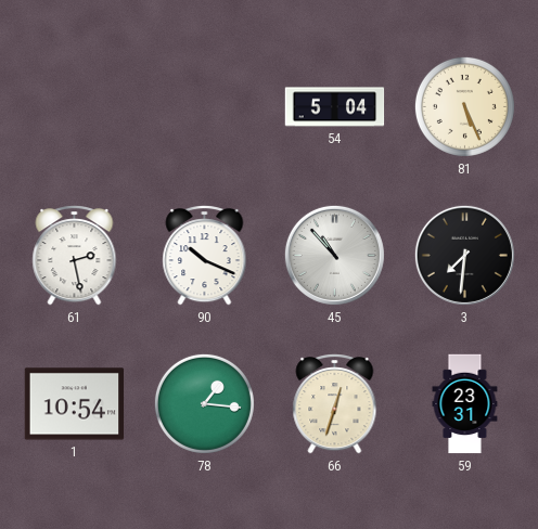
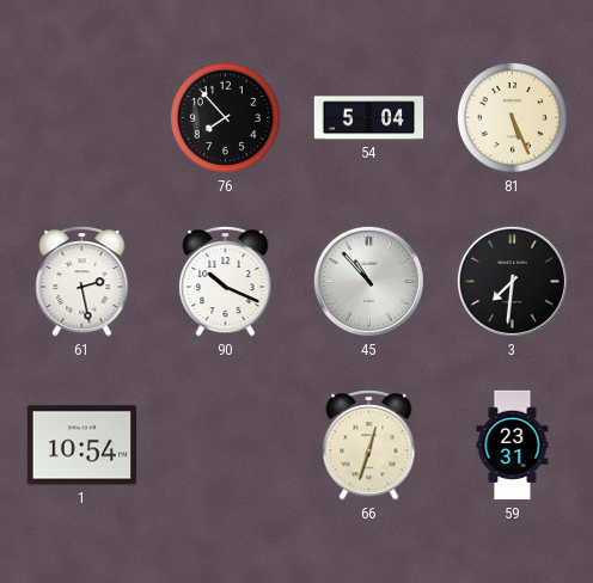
76: none -> 7:53 (225, 117)
78: 1:16 -> none (204, 403)
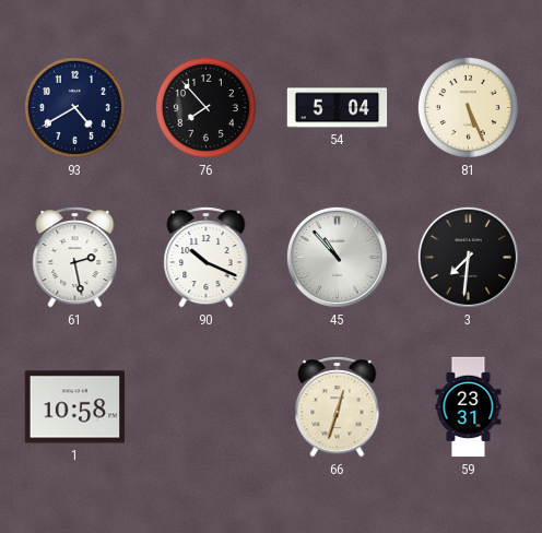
93: none -> 4:40 (74, 107)
1: 10:54 -> 10:58 (75, 407)
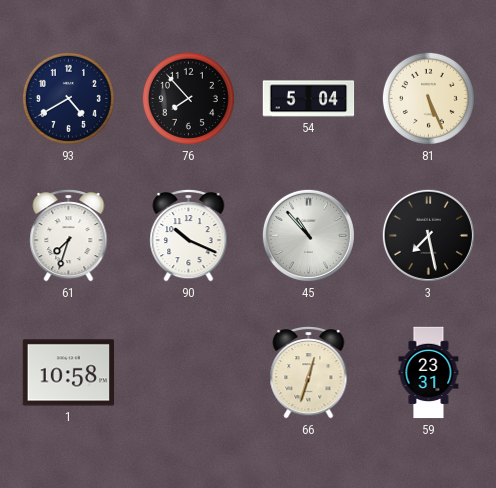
61: 2:28 -> 7:33 (69, 236)
3: 7:31 -> 7:28 (428, 235)
